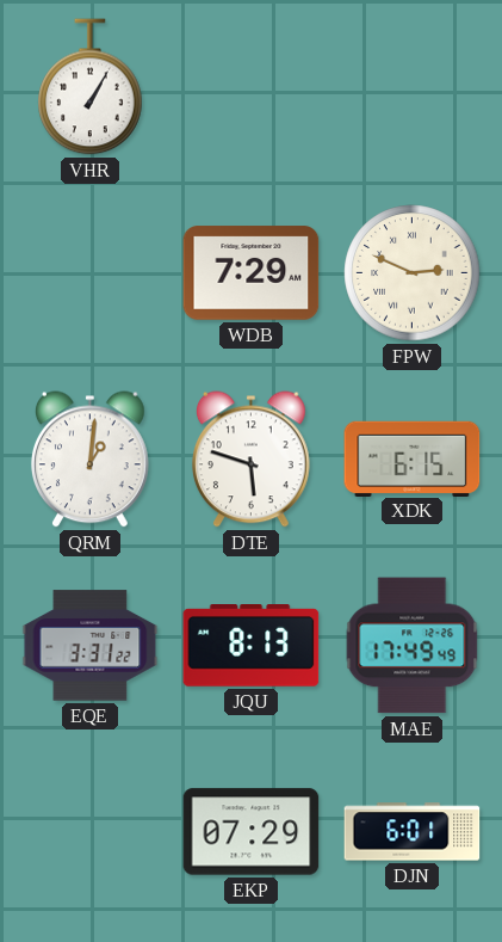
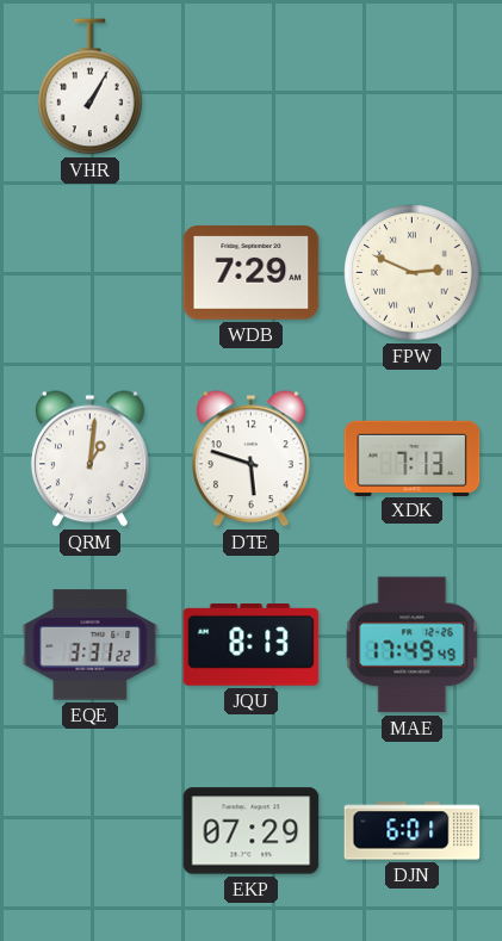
XDK: 6:15 -> 7:13 (413, 458)
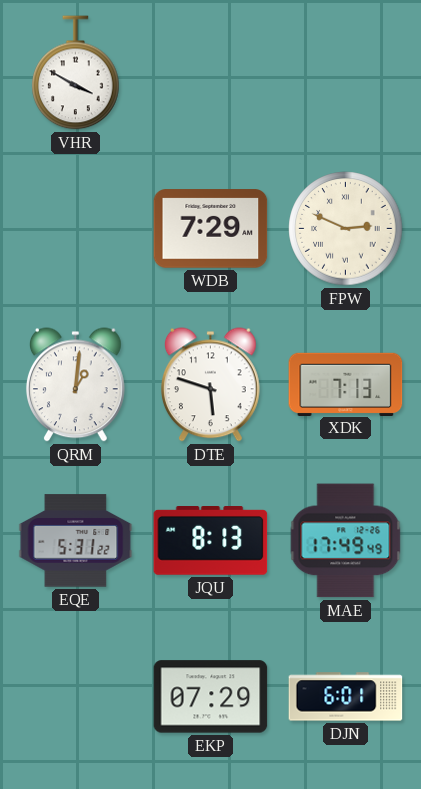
VHR: 1:05 -> 3:50 (76, 73)
EQE: 3:31 -> 5:31 (76, 541)
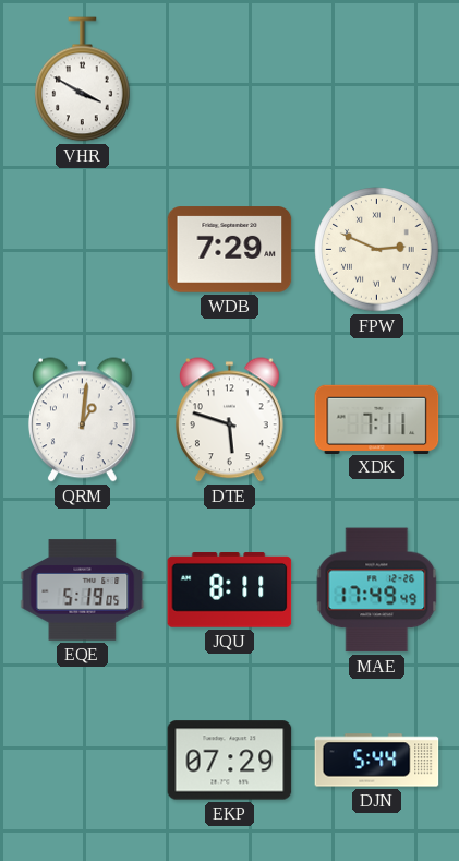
XDK: 7:13 -> 7:11 (377, 419)
EQE: 5:31 -> 5:19 (83, 590)
JQU: 8:13 -> 8:11 (230, 590)
DJN: 6:01 -> 5:44 (377, 761)
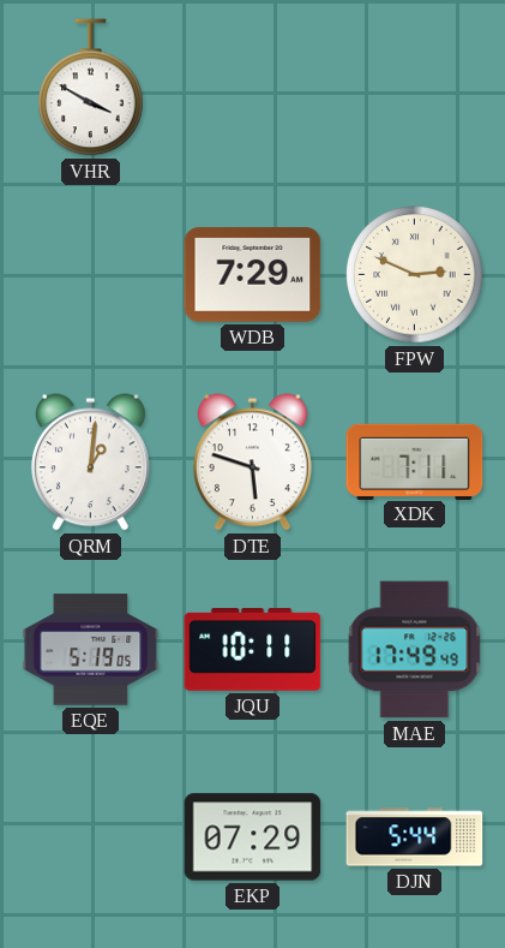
JQU: 8:11 -> 10:11 (253, 650)
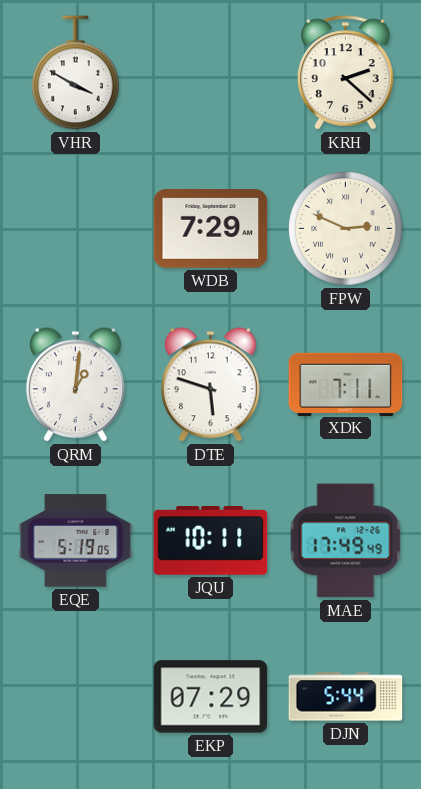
KRH: none -> 2:22 (346, 73)
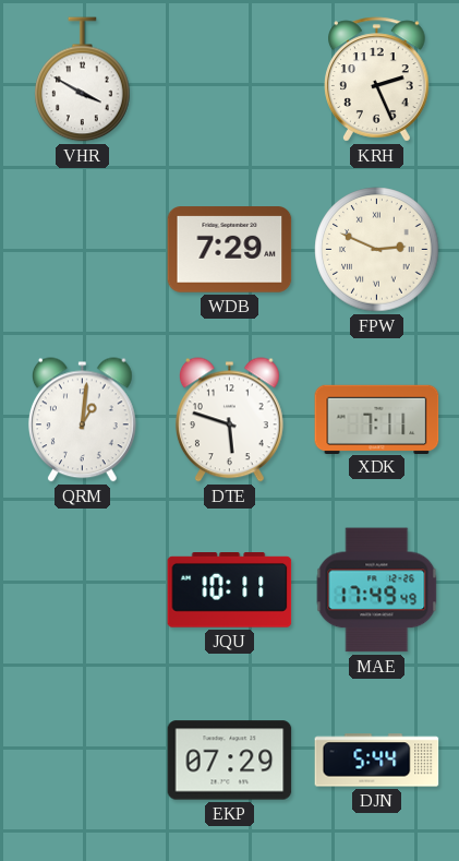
KRH: 2:22 -> 2:26 (377, 80)
EQE: 5:19 -> none (76, 541)
